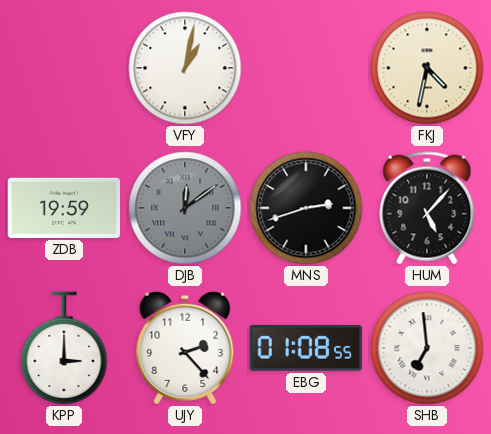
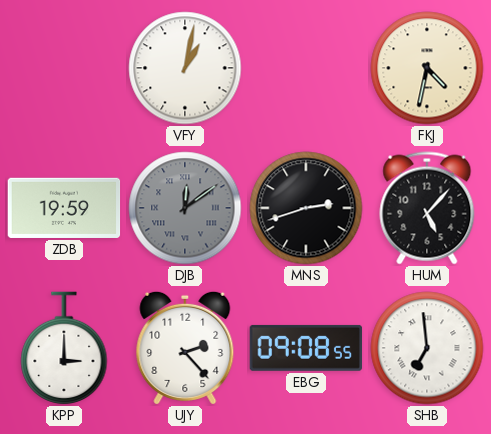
EBG: 01:08 -> 09:08 (306, 348)
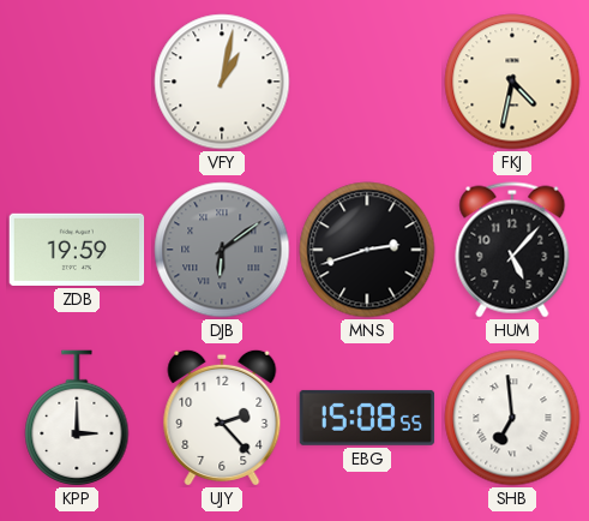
DJB: 12:09 -> 6:09 (222, 250)
EBG: 09:08 -> 15:08 (367, 418)
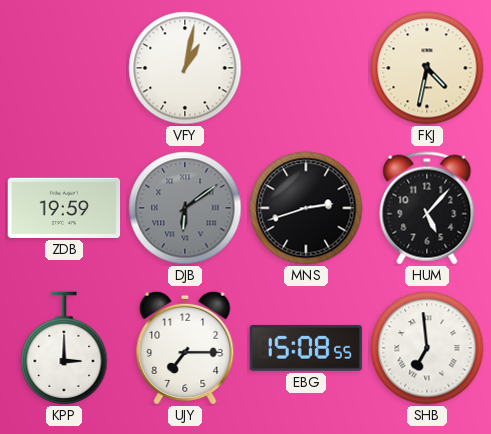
UJY: 2:23 -> 7:15 (185, 348)
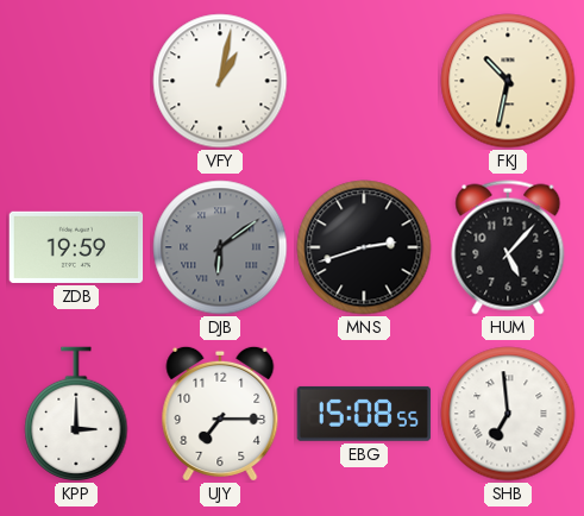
FKJ: 4:32 -> 10:32 (508, 81)
